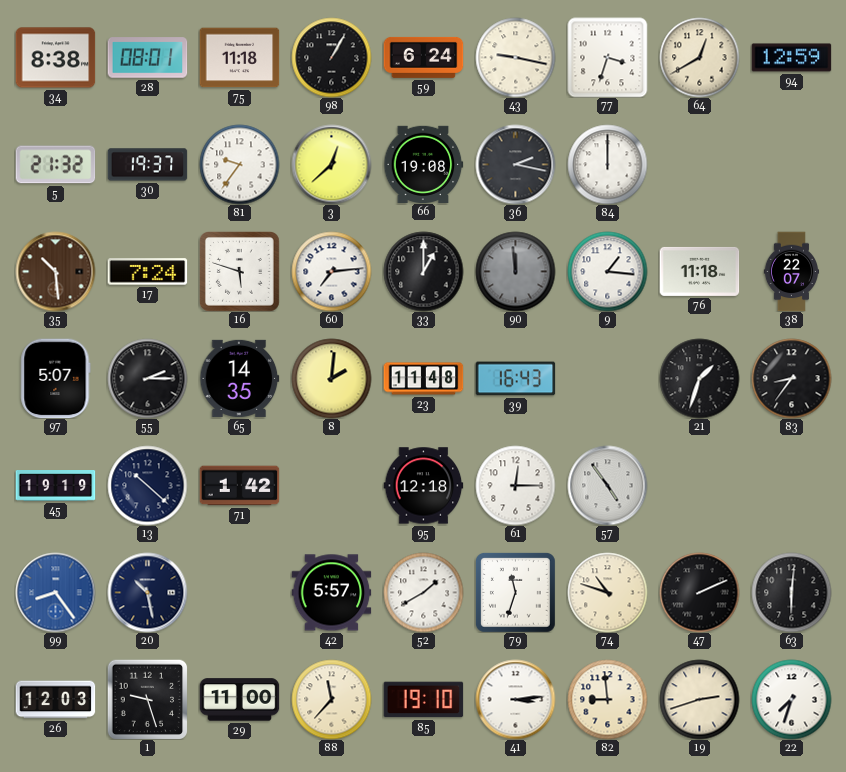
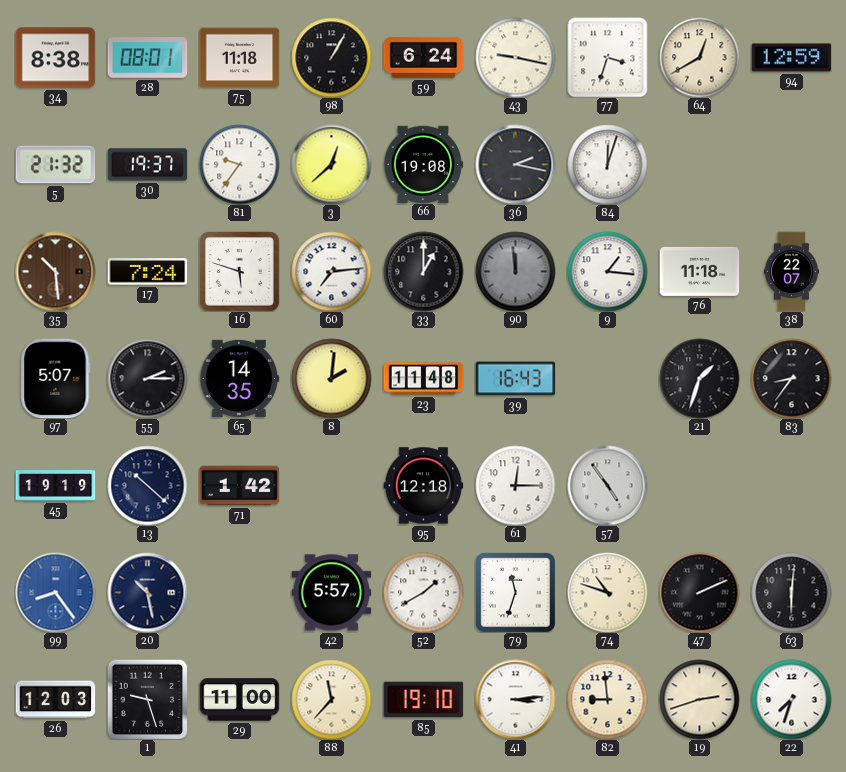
84: 12:00 -> 12:03 (607, 164)
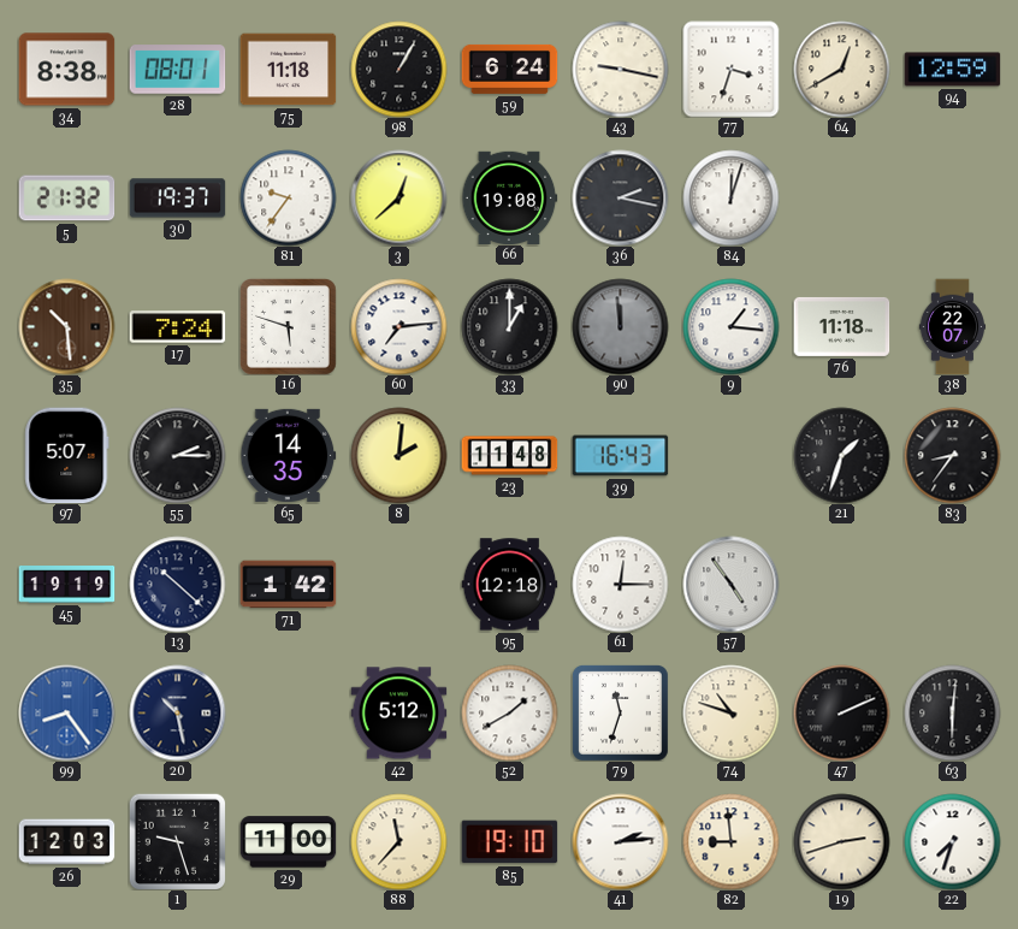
42: 5:57 -> 5:12 (398, 714)
41: 3:14 -> 2:14 (620, 841)
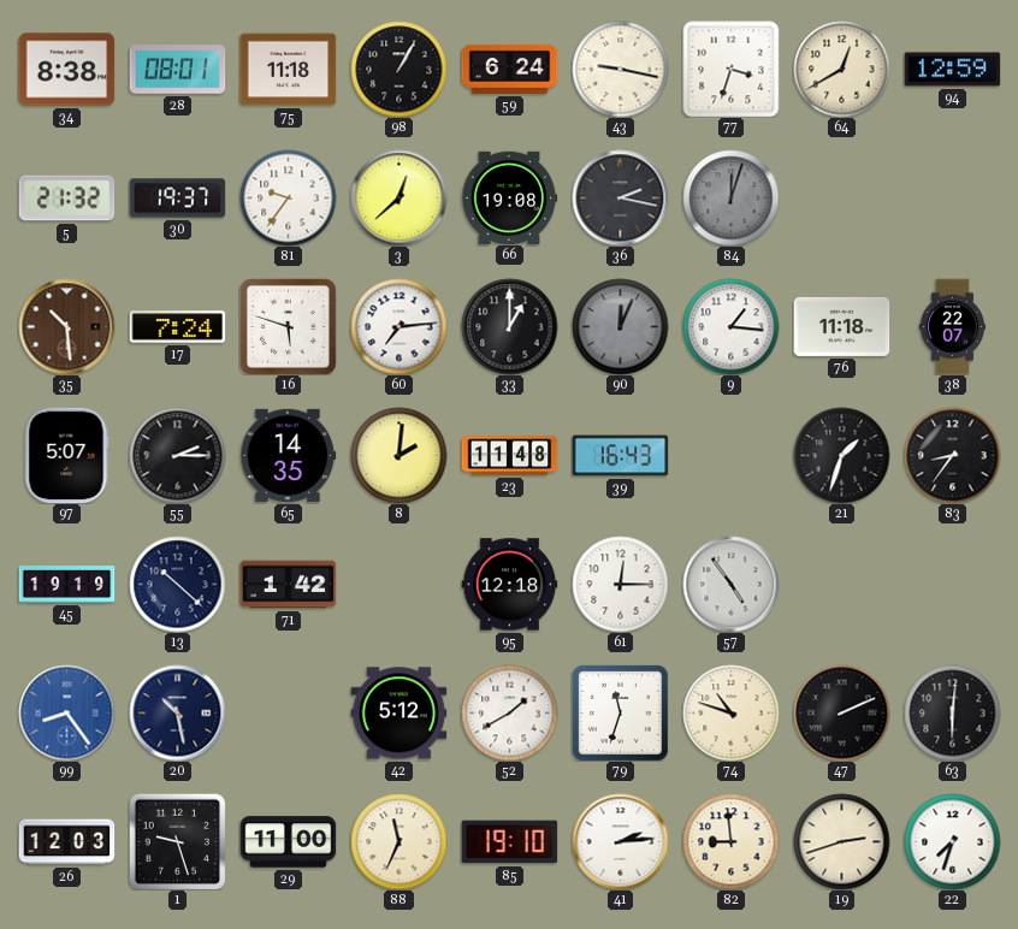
84 dial: white -> grey (730, 197)
90: 11:59 -> 12:04 (620, 326)
88: 11:37 -> 11:34 (398, 841)
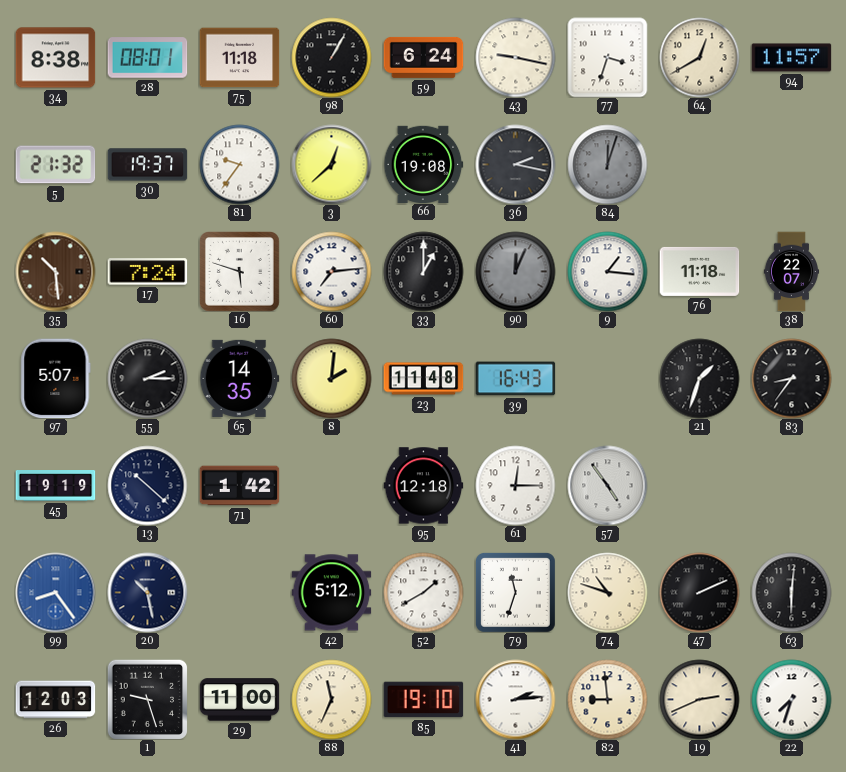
94: 12:59 -> 11:57 (791, 58)
19: 2:42 -> 2:41 (699, 699)
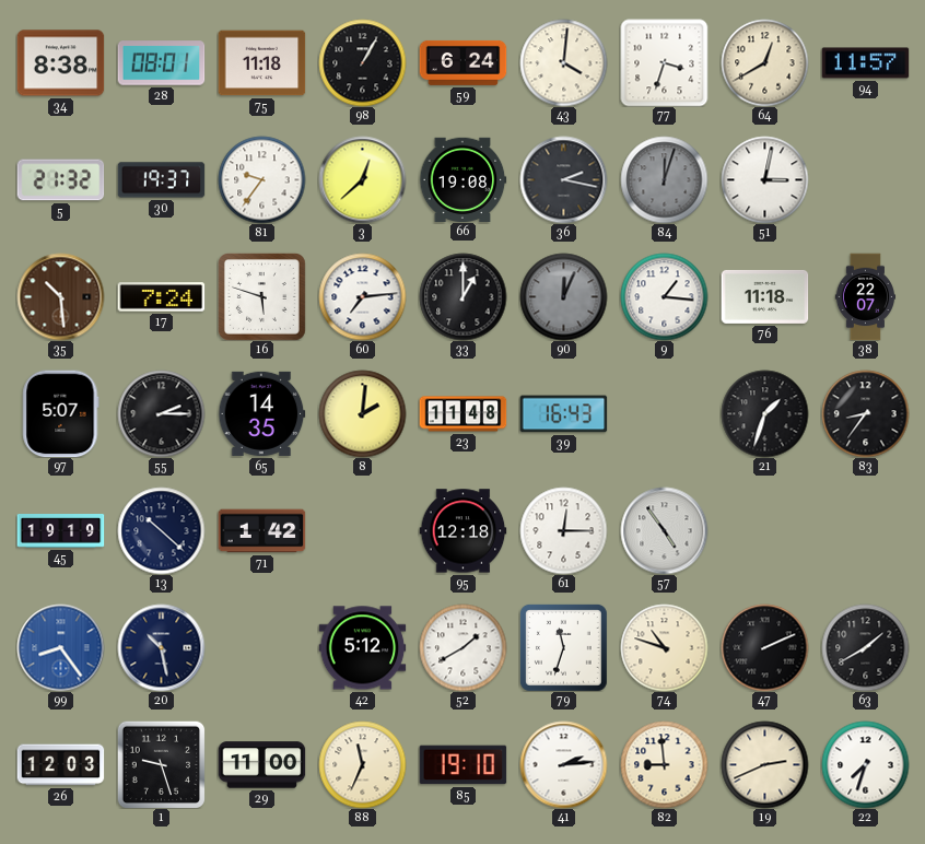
43: 9:17 -> 4:01 (563, 62)
51: none -> 3:02 (764, 179)
63: 6:01 -> 1:40 (865, 647)
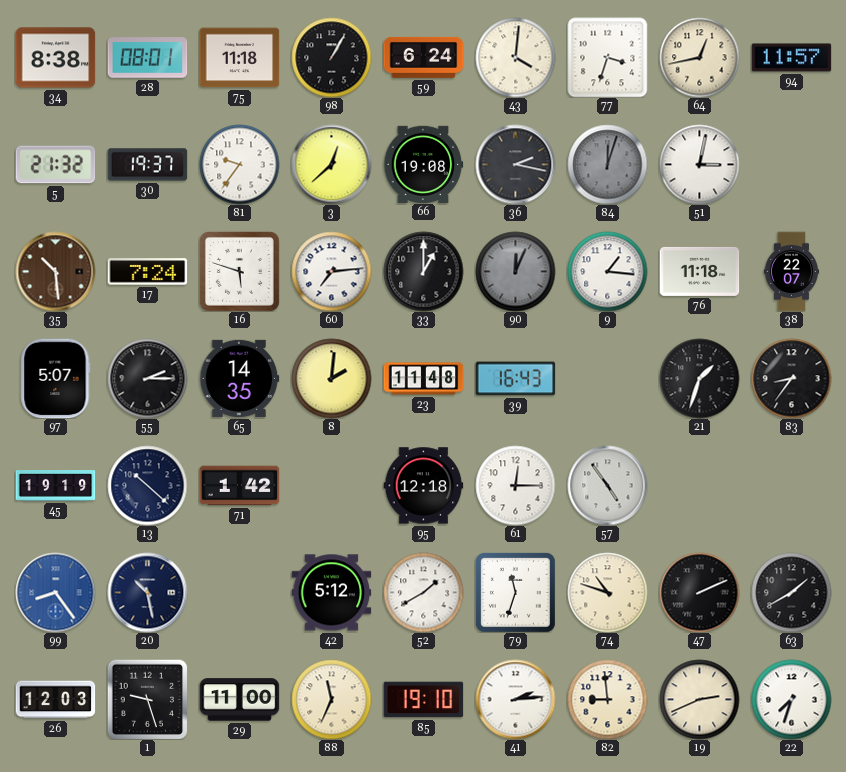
64: 12:40 -> 12:43 (699, 57)
